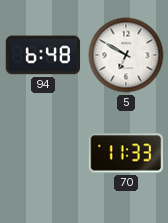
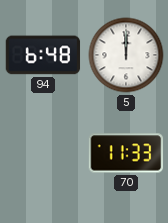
5: 6:50 -> 12:00 (126, 55)
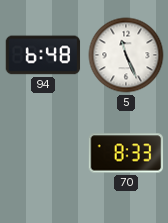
5: 12:00 -> 11:26 (126, 55)
70: 11:33 -> 8:33 (126, 153)
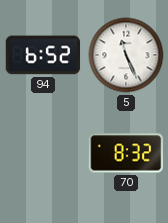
94: 6:48 -> 6:52 (43, 55)
70: 8:33 -> 8:32 (126, 153)
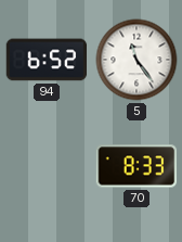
5: 11:26 -> 11:24 (136, 60)
70: 8:32 -> 8:33 (136, 166)
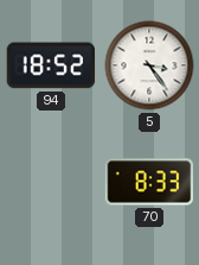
94: 6:52 -> 18:52 (51, 65)
5: 11:24 -> 3:24 (149, 65)
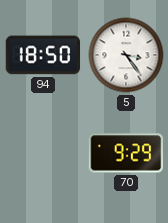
94: 18:52 -> 18:50 (43, 55)
70: 8:33 -> 9:29 (126, 153)
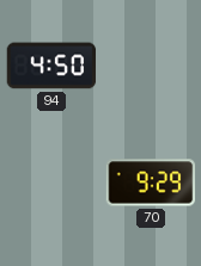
94: 18:50 -> 4:50 (51, 66)
5: 3:24 -> none (126, 55)
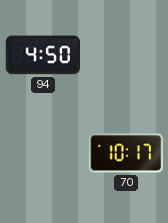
70: 9:29 -> 10:17 (126, 153)
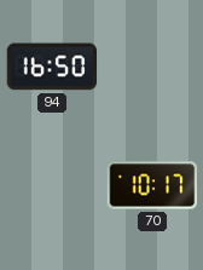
94: 4:50 -> 16:50 (52, 67)
